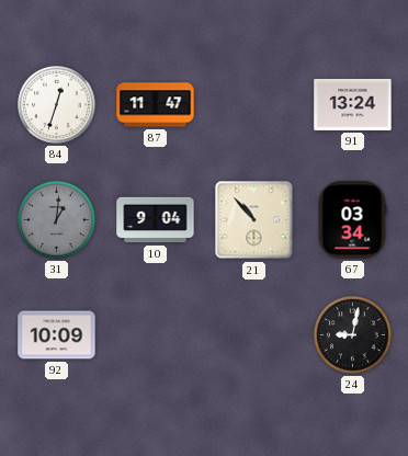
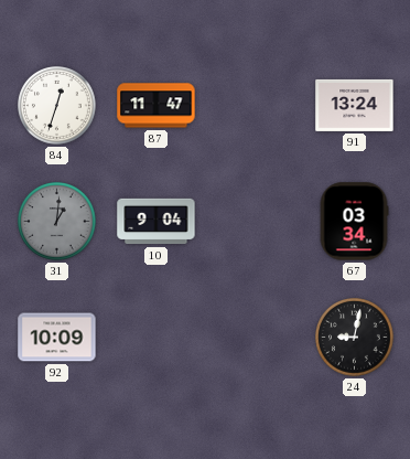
21: 10:53 -> none (254, 220)
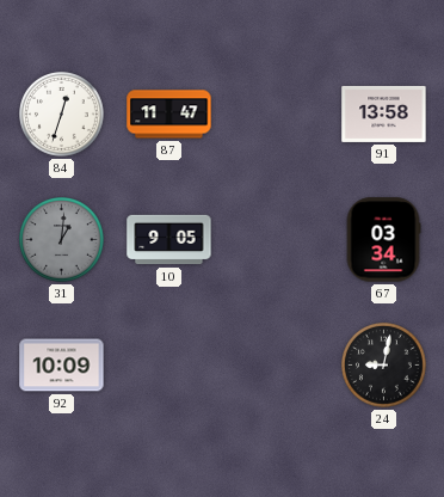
91: 13:24 -> 13:58 (384, 113)
10: 9:04 -> 9:05 (169, 240)
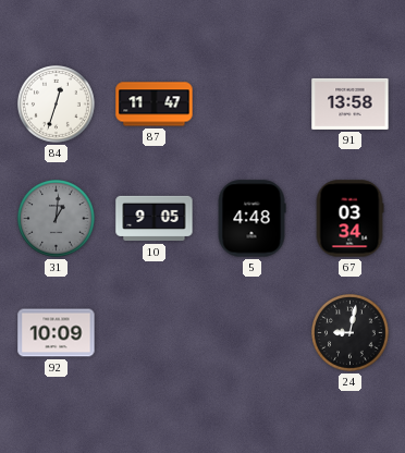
5: none -> 4:48 (251, 219)
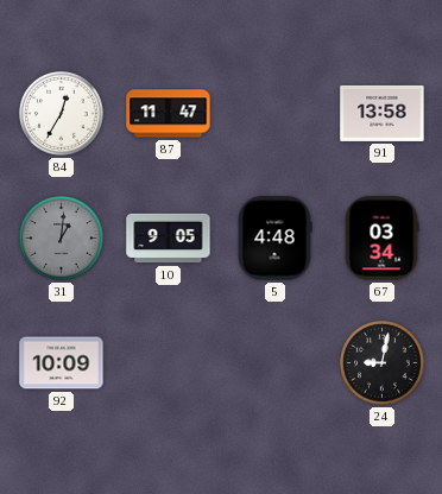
84: 12:33 -> 12:35 (62, 114)
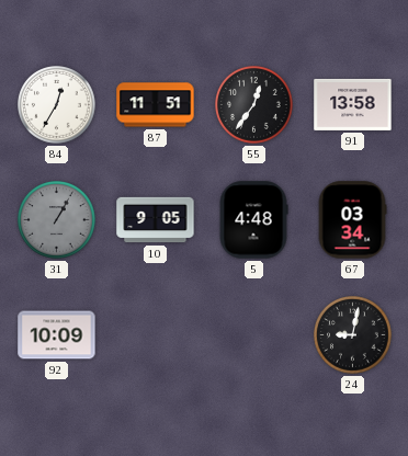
87: 11:47 -> 11:51 (156, 105)
55: none -> 12:36 (254, 105)
31: 1:01 -> 1:05 (57, 220)
